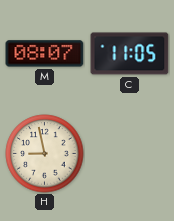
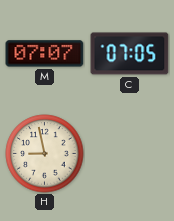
M: 08:07 -> 07:07 (45, 54)
C: 11:05 -> 07:05 (130, 54)
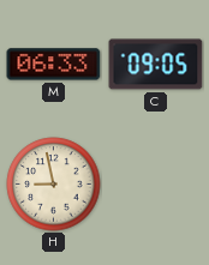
M: 07:07 -> 06:33 (54, 65)
C: 07:05 -> 09:05 (156, 65)
